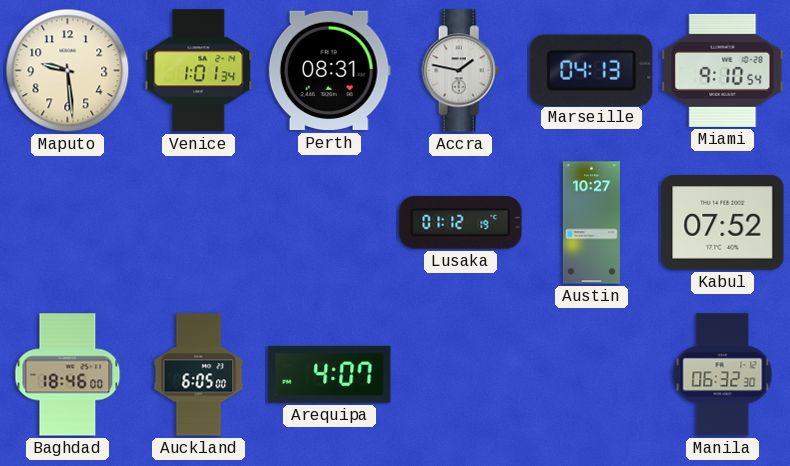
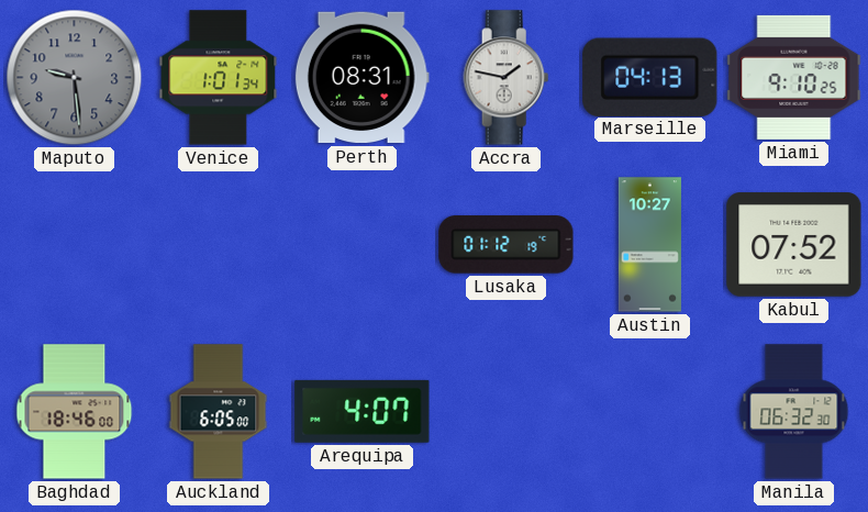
Maputo dial: cream -> grey (75, 78)
Miami: 9:10:54 -> 9:10:25 (794, 77)
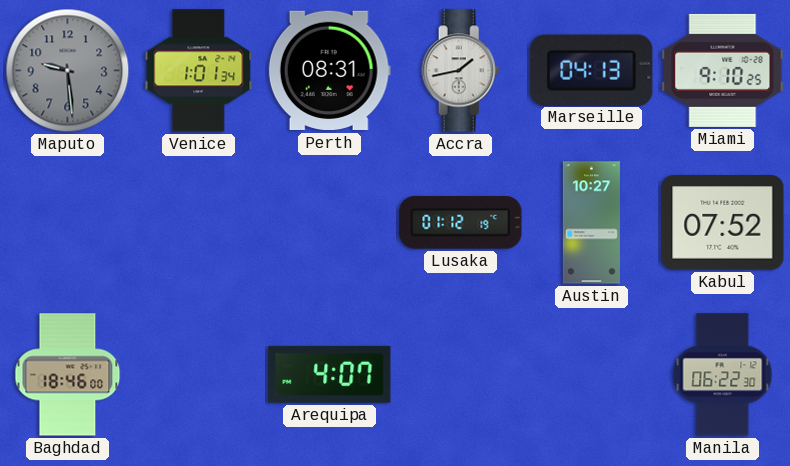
Accra: 1:47 -> 1:43 (461, 71)
Auckland: 6:05 -> none (219, 412)
Manila: 06:32 -> 06:22 (723, 375)
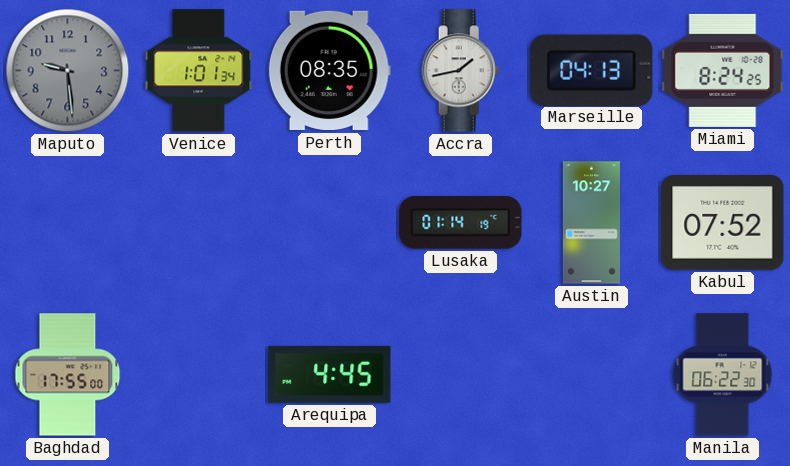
Perth: 08:31 -> 08:35 (329, 71)
Miami: 9:10 -> 8:24 (723, 70)
Lusaka: 01:12 -> 01:14 (461, 223)
Baghdad: 18:46 -> 17:55 (68, 375)
Arequipa: 4:07 -> 4:45 (330, 374)
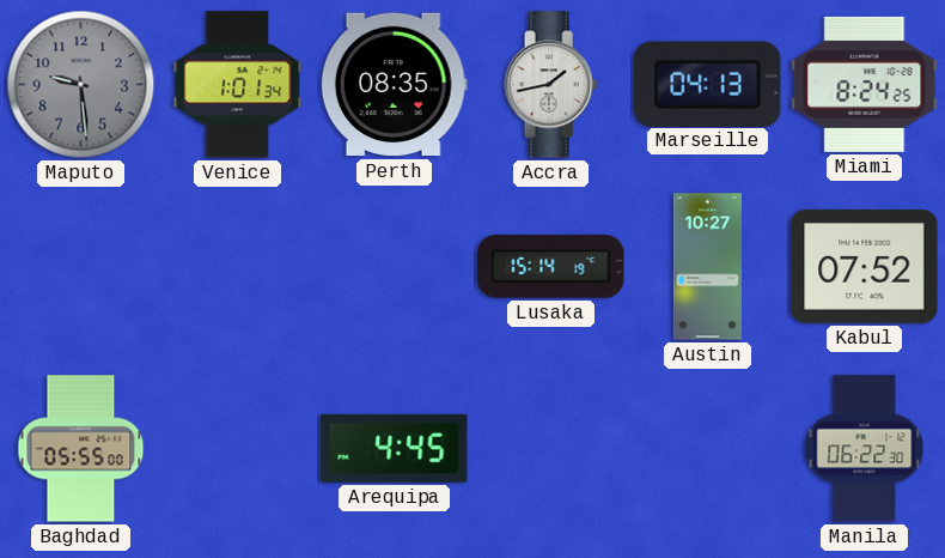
Lusaka: 01:14 -> 15:14 (551, 267)
Baghdad: 17:55 -> 05:55 (81, 449)
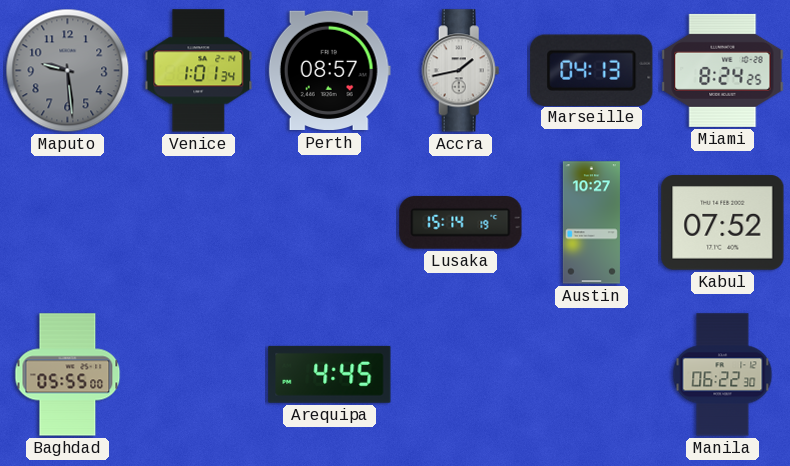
Perth: 08:35 -> 08:57 (329, 71)
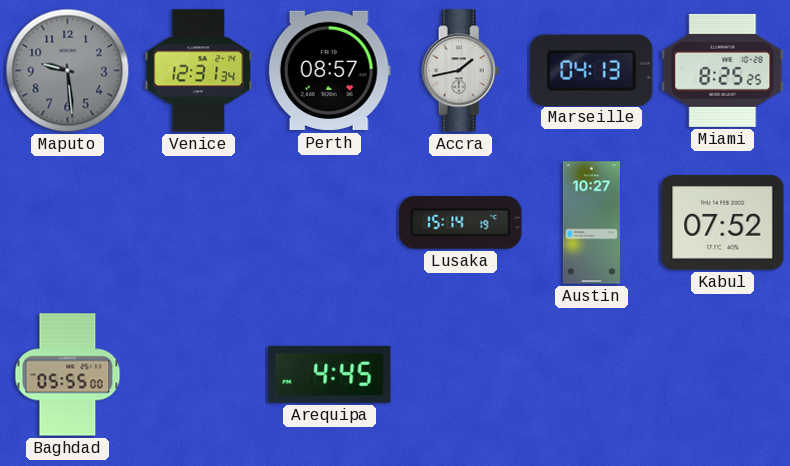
Venice: 1:01 -> 12:31 (199, 71)
Miami: 8:24 -> 8:25 (723, 70)
Manila: 06:22 -> none (723, 375)
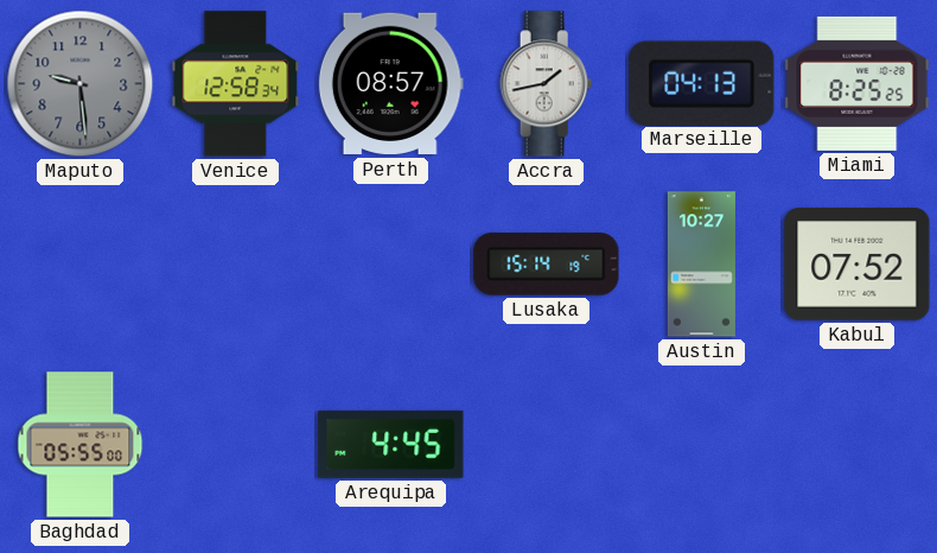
Venice: 12:31 -> 12:58 (236, 84)
